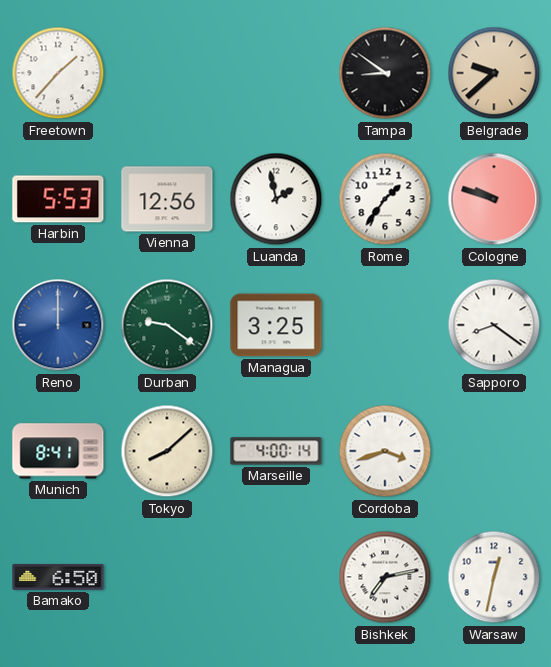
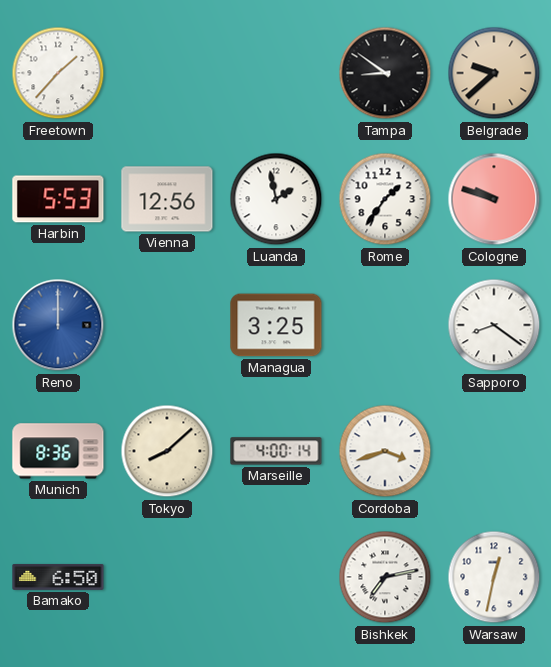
Durban: 9:21 -> none (167, 325)
Munich: 8:41 -> 8:36 (58, 451)
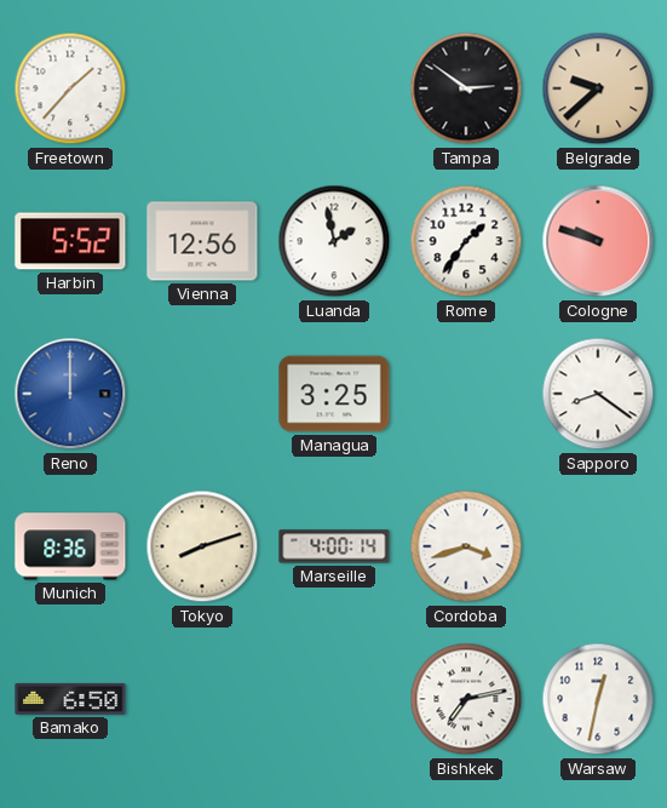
Tampa: 8:51 -> 2:51 (466, 88)
Harbin: 5:53 -> 5:52 (70, 241)
Tokyo: 8:08 -> 8:12 (202, 546)
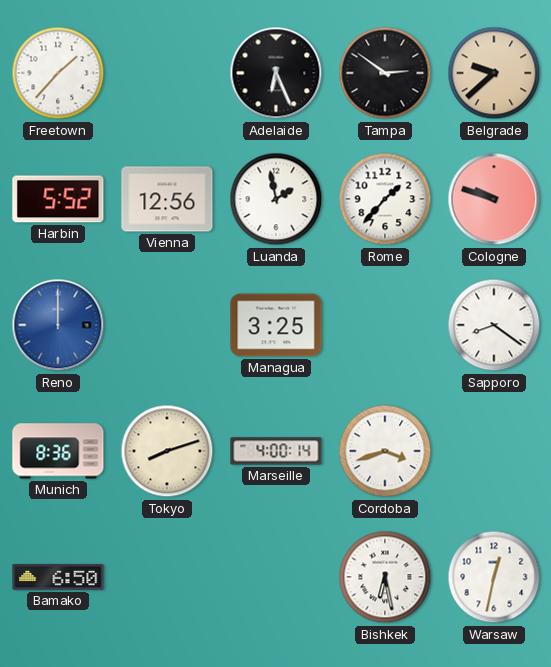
Adelaide: none -> 6:26 (276, 73)
Rome: 1:36 -> 1:37 (385, 199)
Bishkek: 7:13 -> 6:28 (385, 577)
